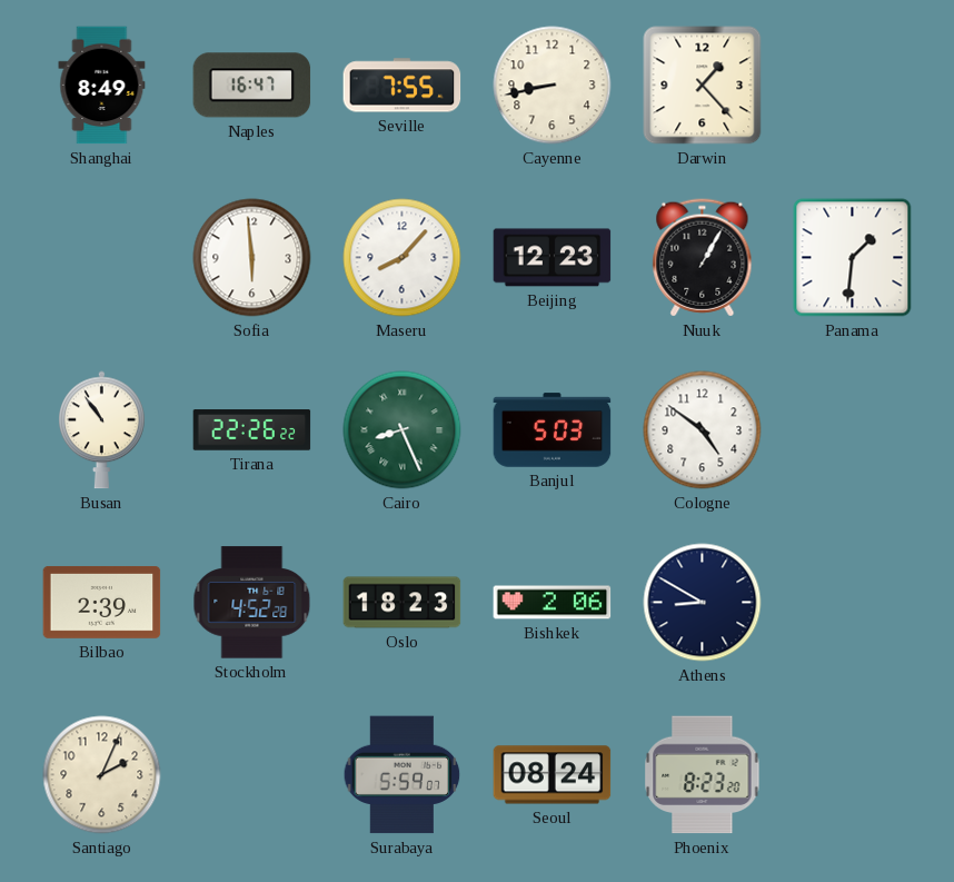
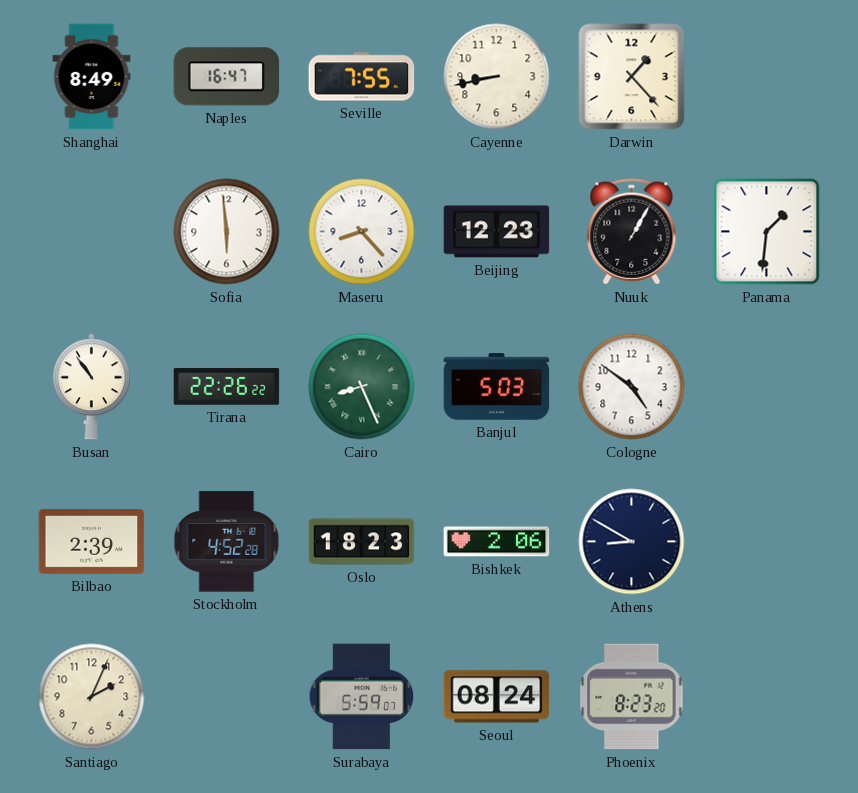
Maseru: 8:07 -> 8:23 (362, 232)
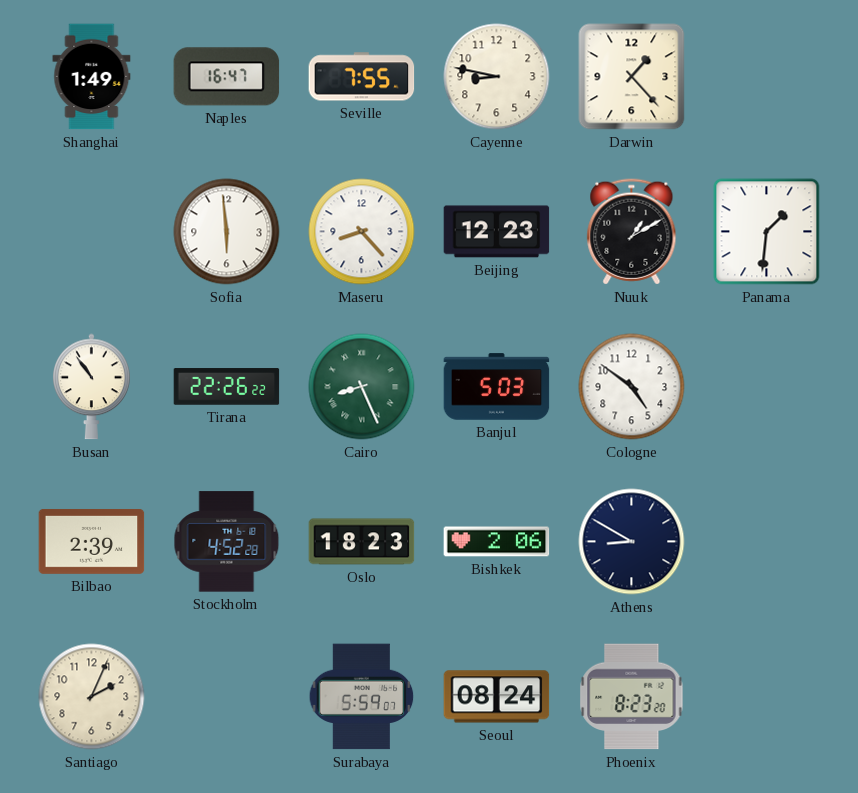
Shanghai: 8:49 -> 1:49 (92, 77)
Cayenne: 8:43 -> 8:47 (497, 77)
Nuuk: 1:05 -> 1:10 (632, 232)
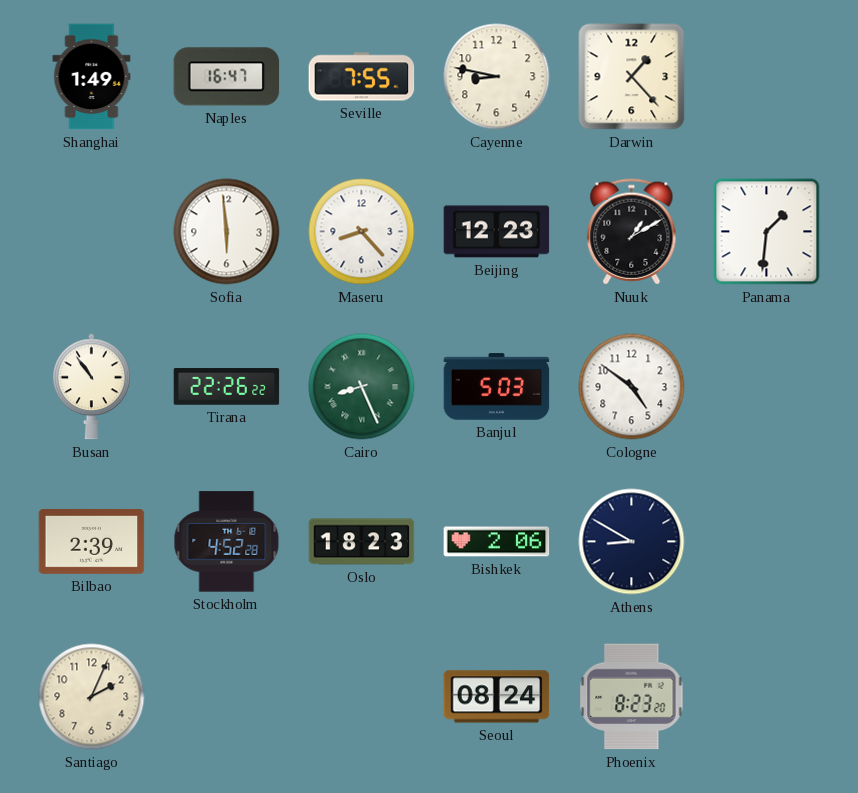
Surabaya: 5:59 -> none (362, 697)
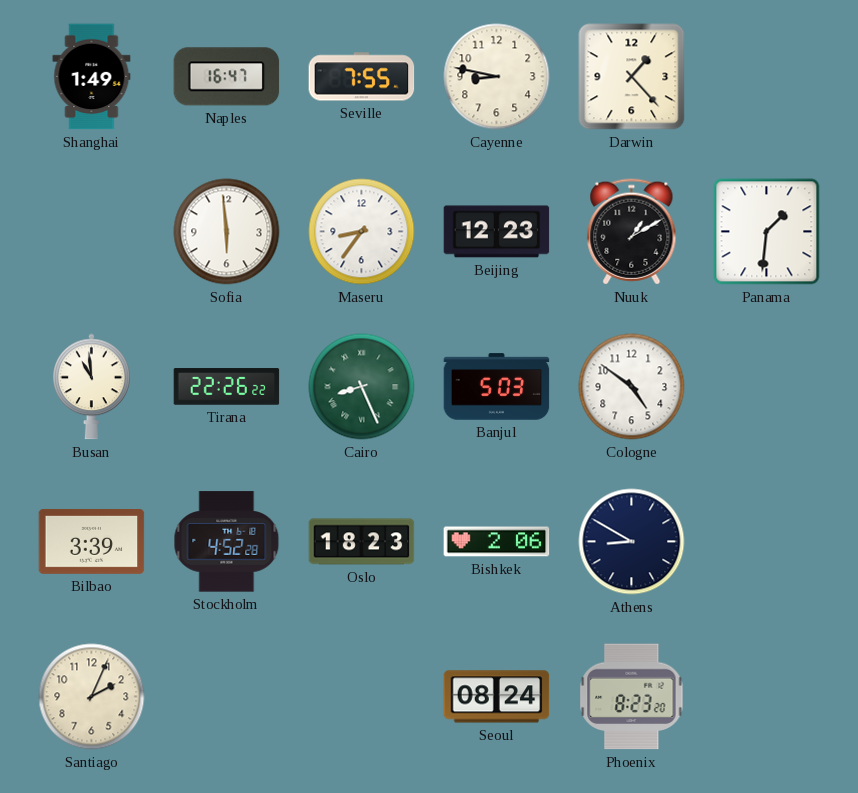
Maseru: 8:23 -> 8:36 (362, 232)
Busan: 10:54 -> 10:59 (92, 387)
Bilbao: 2:39 -> 3:39 (92, 541)
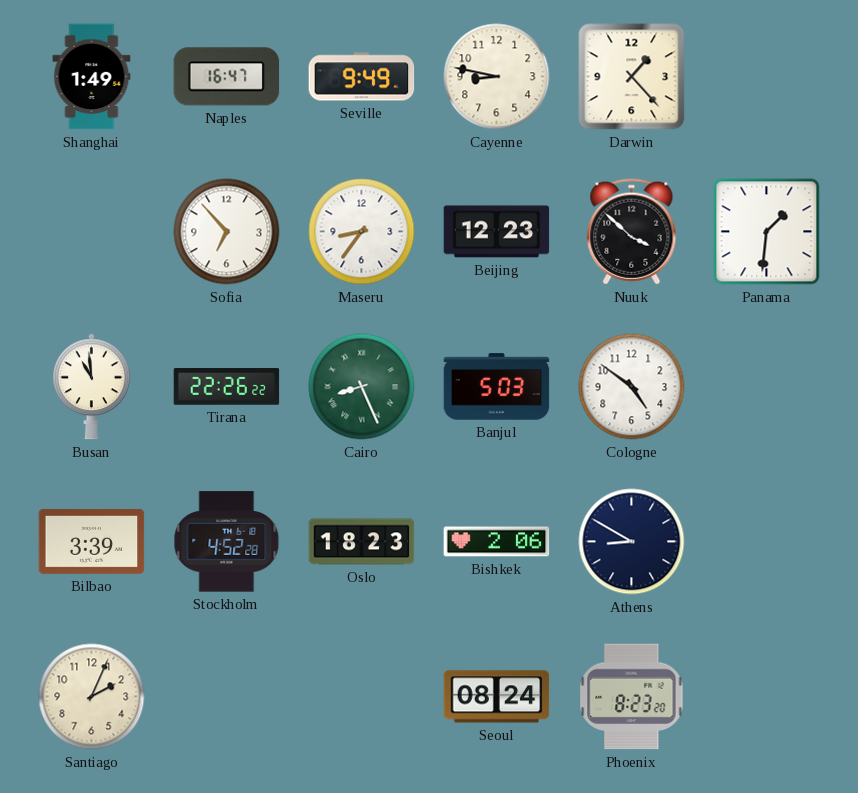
Seville: 7:55 -> 9:49 (362, 77)
Sofia: 5:59 -> 6:53 (227, 232)
Nuuk: 1:10 -> 3:52 (632, 232)
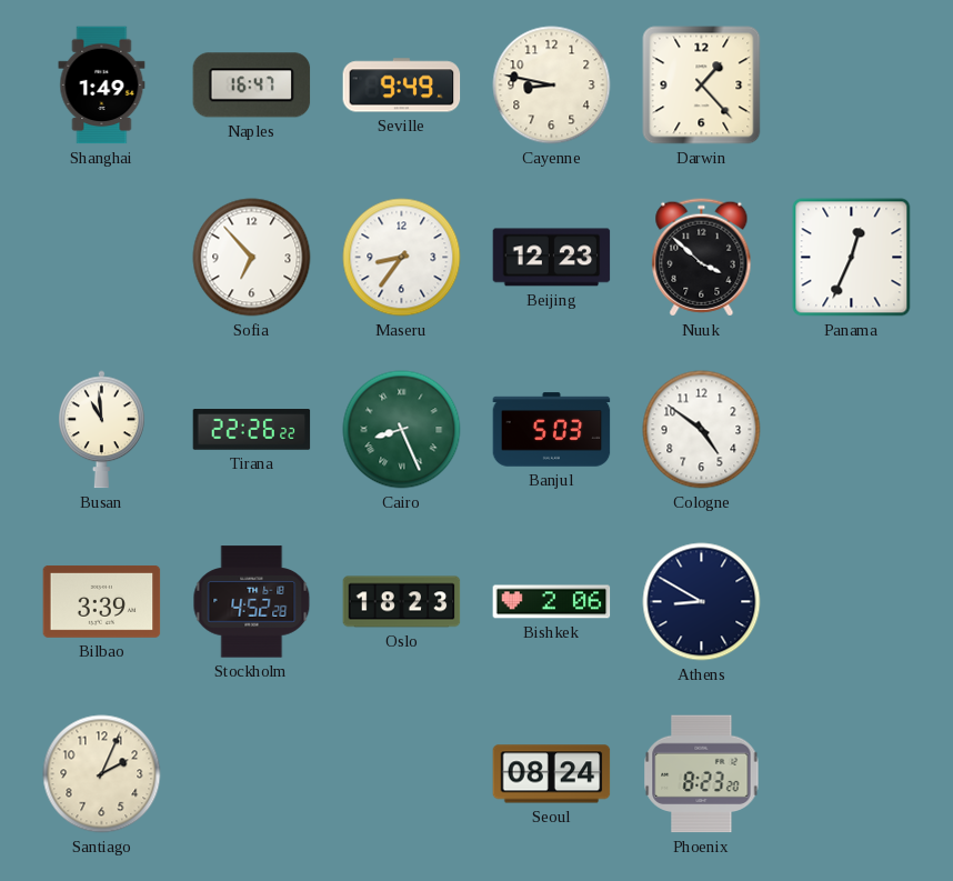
Panama: 1:31 -> 12:34 (852, 258)
